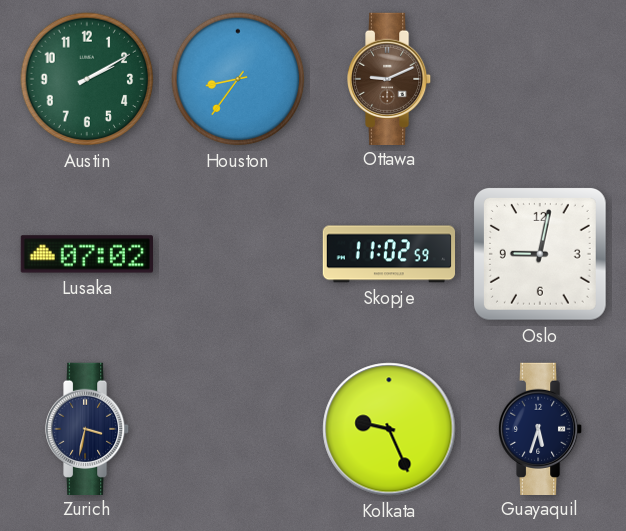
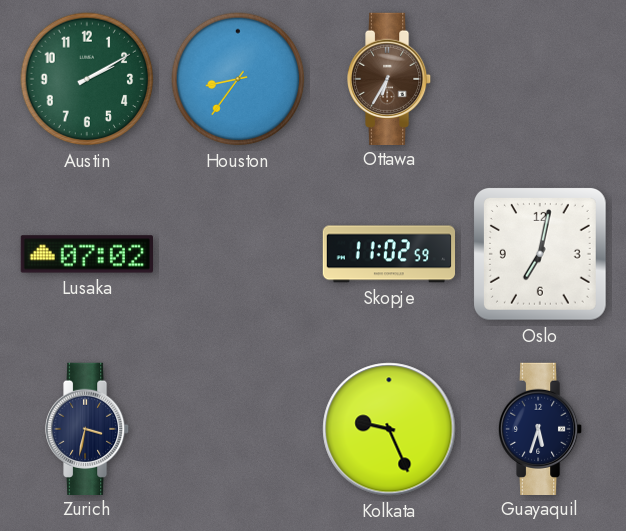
Ottawa: 9:11 -> 6:35 (390, 78)
Oslo: 9:02 -> 7:02 (540, 254)
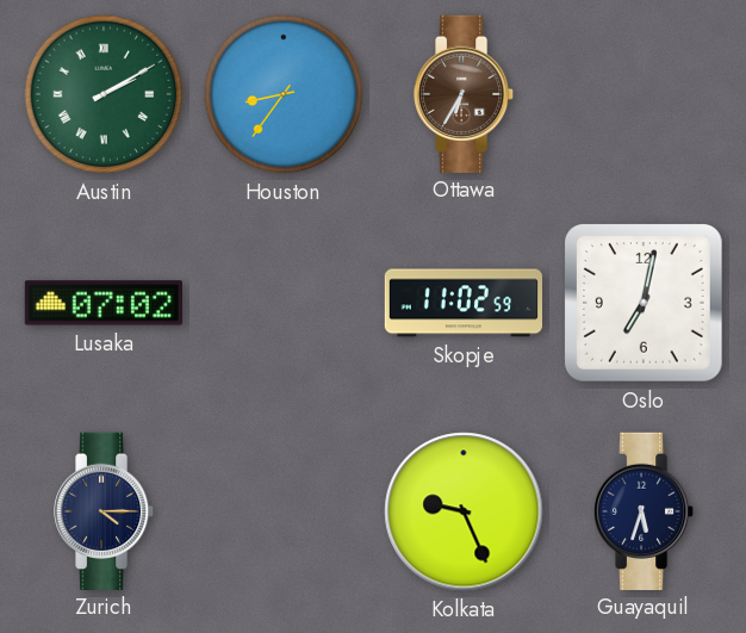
Austin numerals: Arabic -> Roman (104, 94)
Zurich: 3:32 -> 4:15 (105, 510)
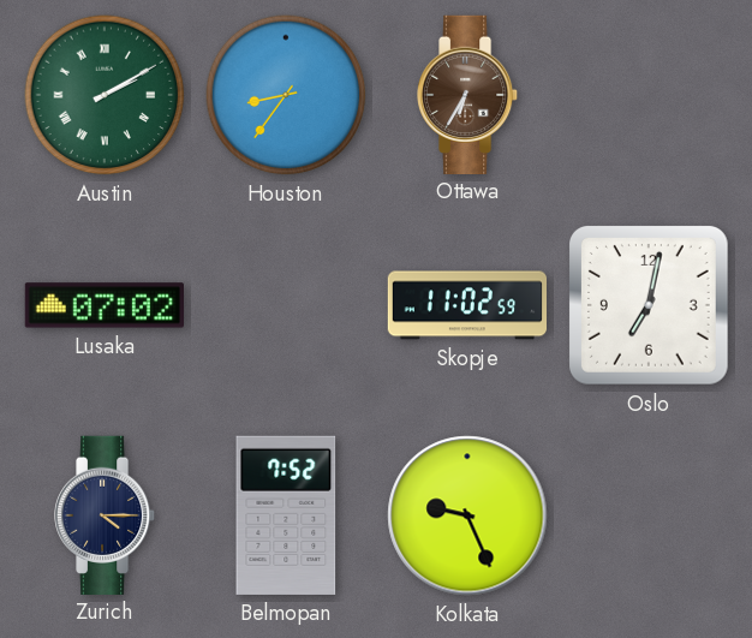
Belmopan: none -> 7:52 (286, 515)
Guayaquil: 5:33 -> none (645, 510)
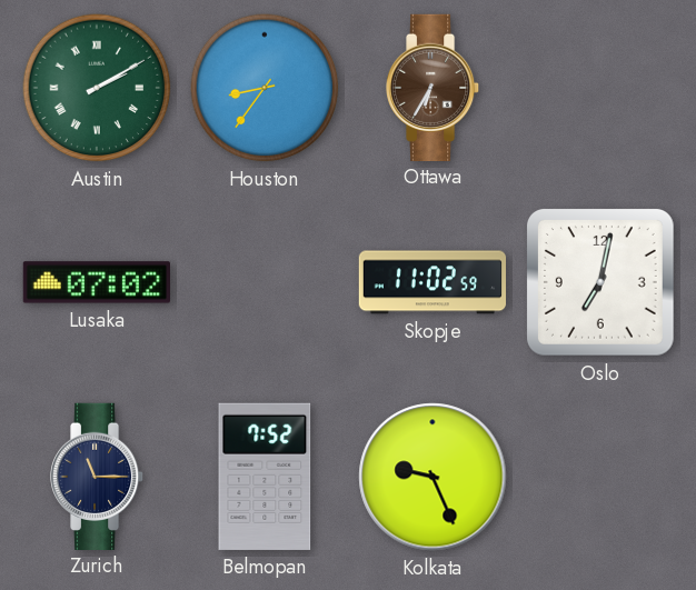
Zurich: 4:15 -> 11:15 (98, 476)
